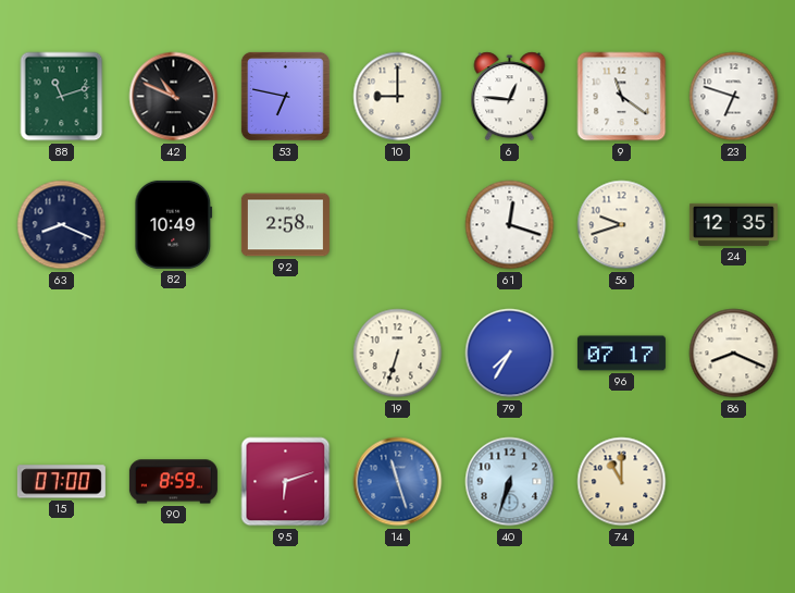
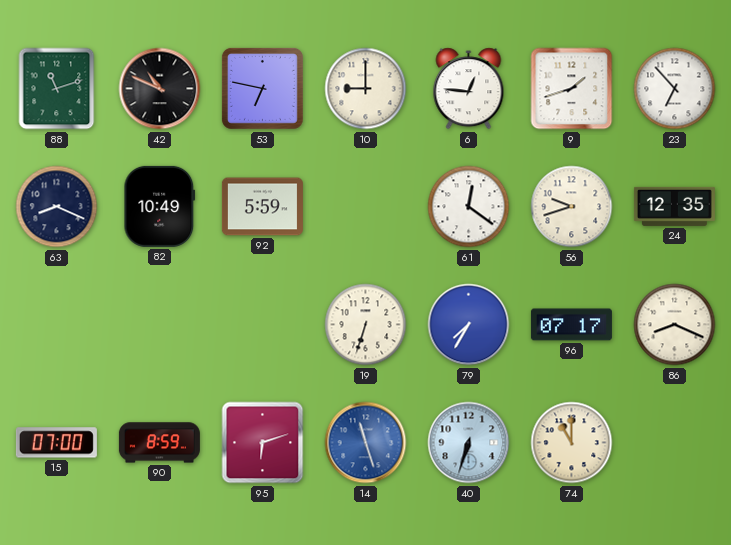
9: 11:21 -> 1:42 (572, 89)
23: 6:48 -> 6:53 (675, 89)
92: 2:58 -> 5:59 (262, 207)
61: 12:18 -> 12:21 (469, 207)
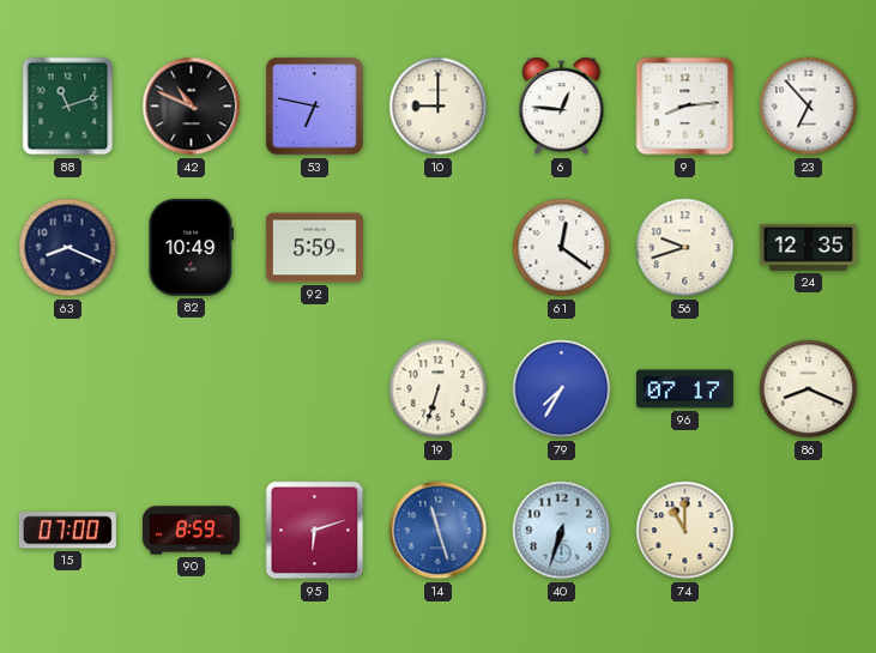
9: 1:42 -> 8:14 (685, 107)
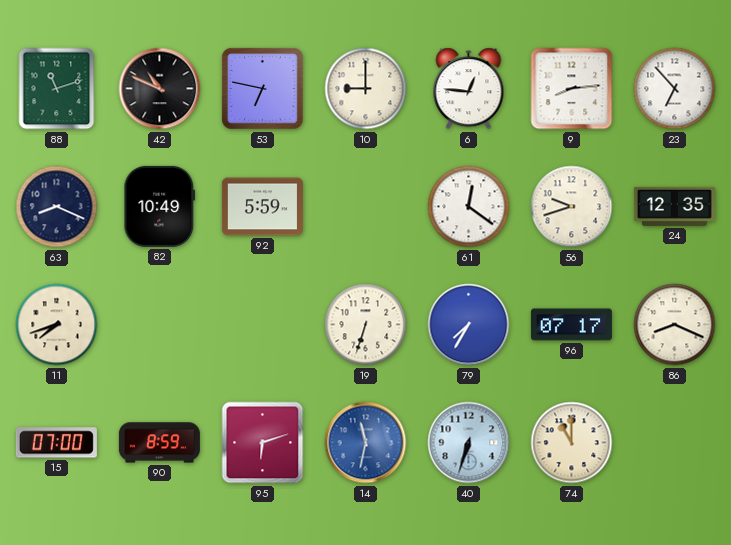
11: none -> 7:42 (57, 325)
14: 11:27 -> 11:32 (366, 443)
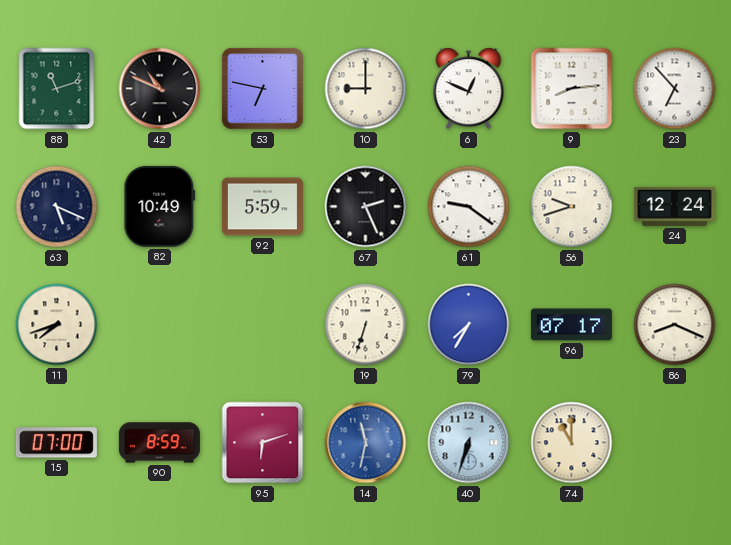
6: 12:46 -> 12:49 (469, 89)
63: 8:19 -> 5:19 (57, 207)
67: none -> 2:26 (366, 207)
61: 12:21 -> 9:21 (469, 207)
24: 12:35 -> 12:24 (674, 206)
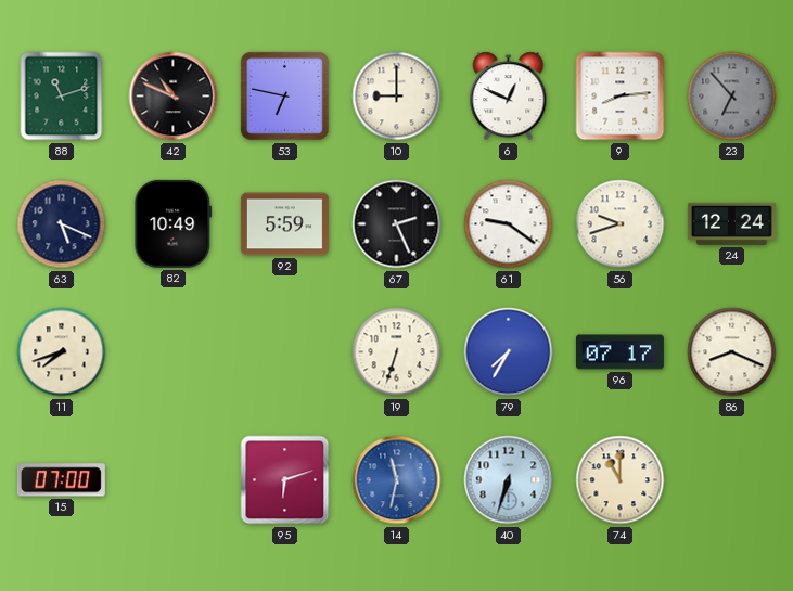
23 dial: white -> grey (732, 97)
90: 8:59 -> none (159, 443)
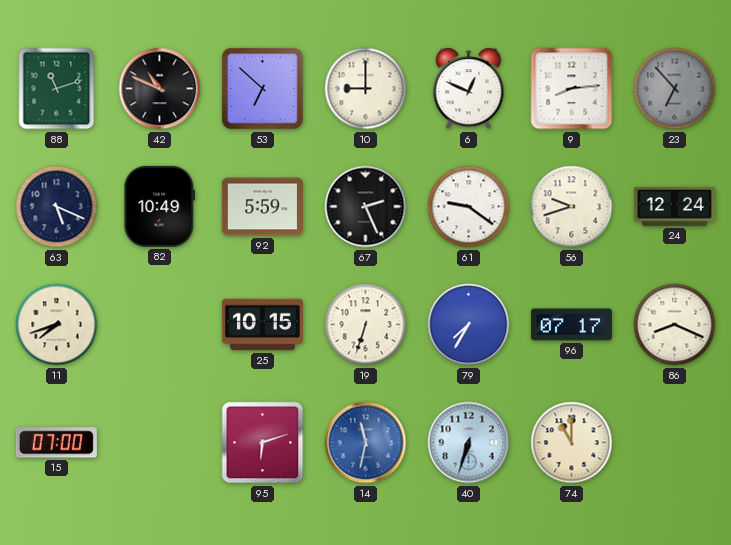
53: 6:47 -> 6:52 (262, 88)
25: none -> 10:15 (262, 325)
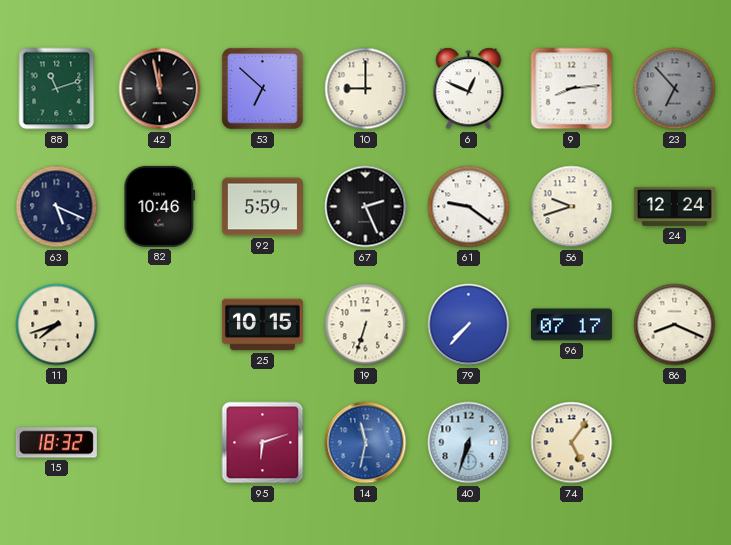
42: 10:49 -> 11:58 (160, 89)
82: 10:49 -> 10:46 (160, 206)
79: 7:35 -> 7:37 (469, 325)
15: 07:00 -> 18:32 (56, 443)
74: 11:00 -> 5:06 (572, 443)
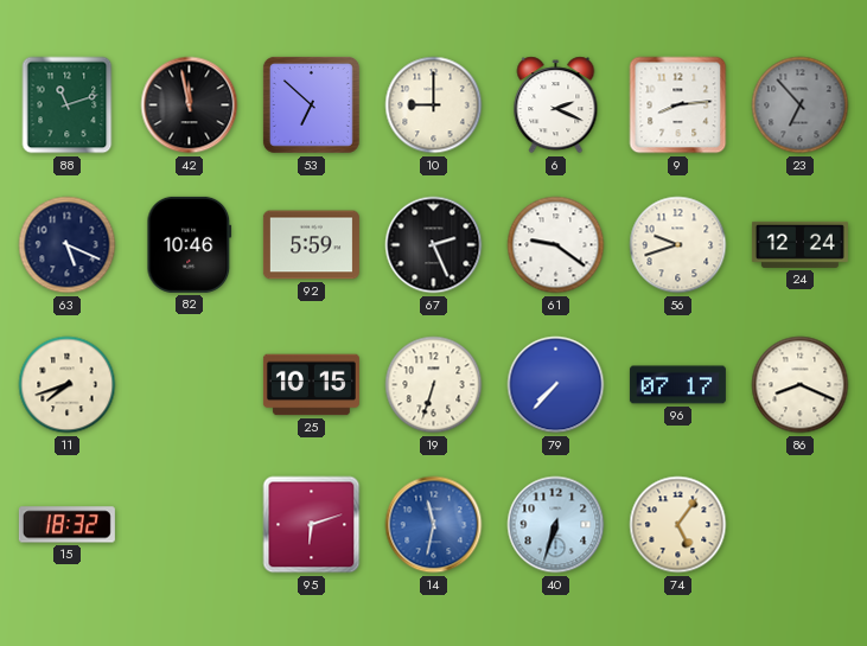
6: 12:49 -> 2:19 (556, 105)
